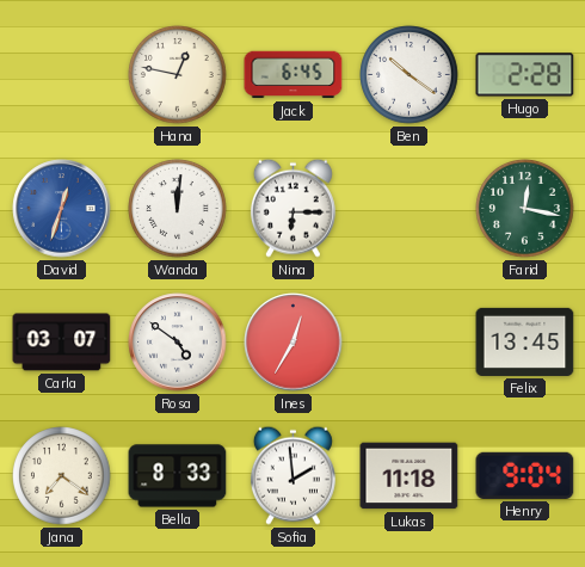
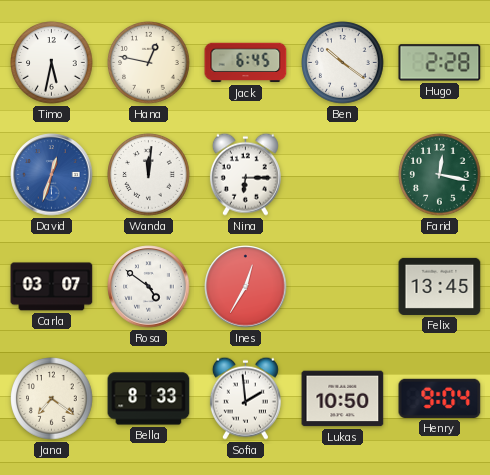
Timo: none -> 5:32 (52, 63)
Lukas: 11:18 -> 10:50 (343, 399)
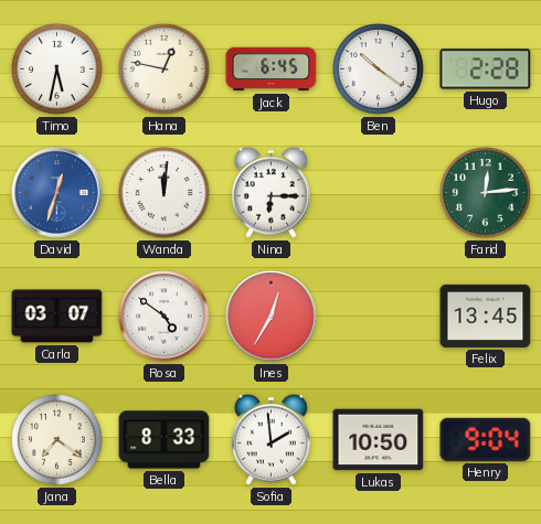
Farid: 12:17 -> 12:14 (486, 193)
